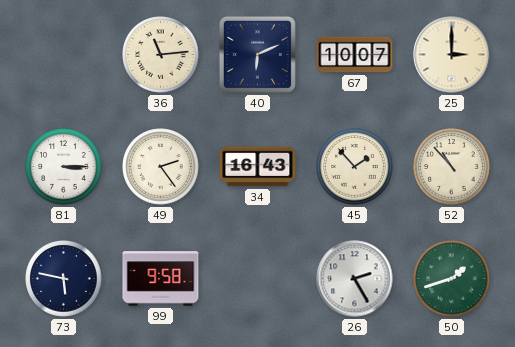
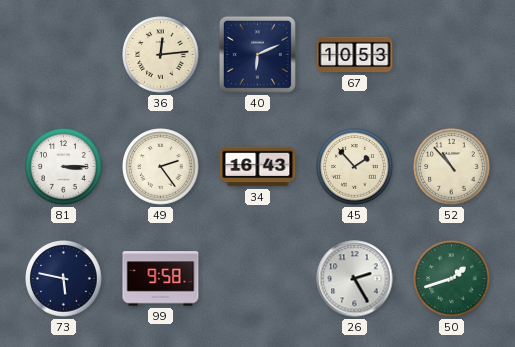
36: 11:14 -> 12:14 (161, 55)
67: 10:07 -> 10:53 (355, 55)
25: 3:00 -> none (452, 55)
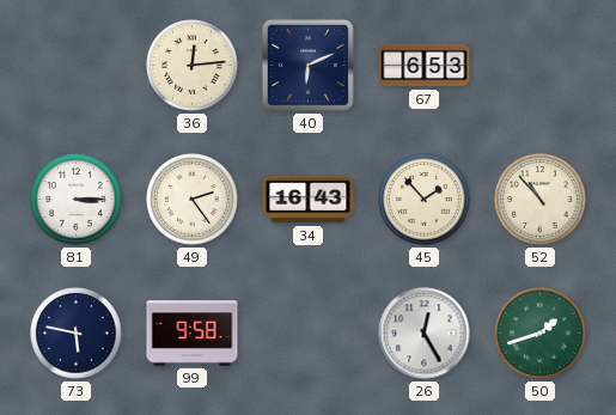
67: 10:53 -> 6:53 (425, 66)
26: 2:25 -> 12:25 (425, 334)
